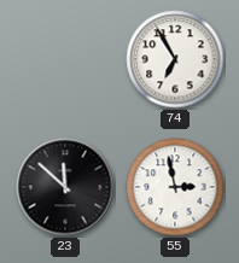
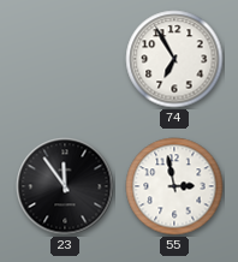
23: 11:52 -> 11:54 (65, 186)
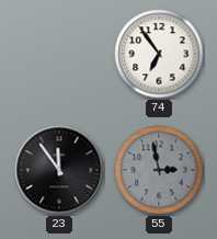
74: 6:55 -> 6:54 (159, 54)
55 dial: white -> grey (159, 170)
